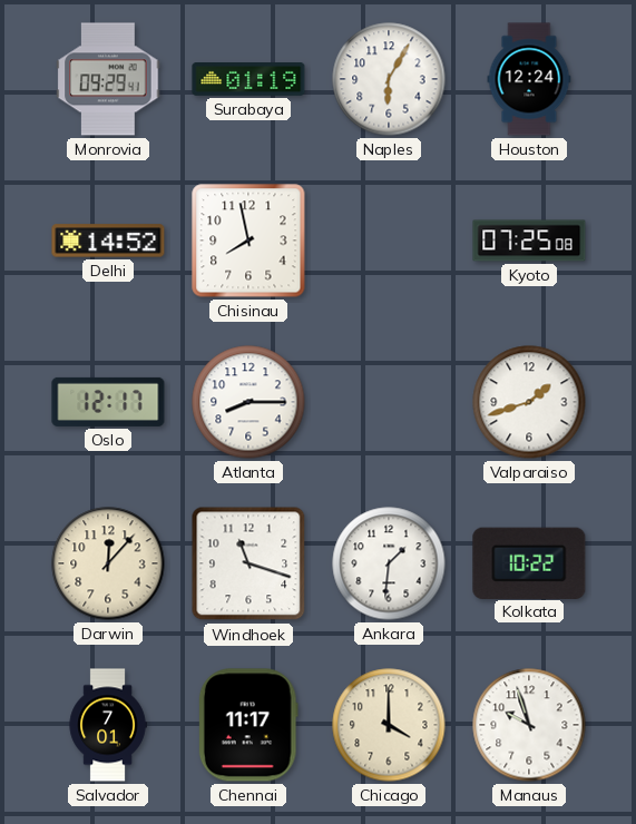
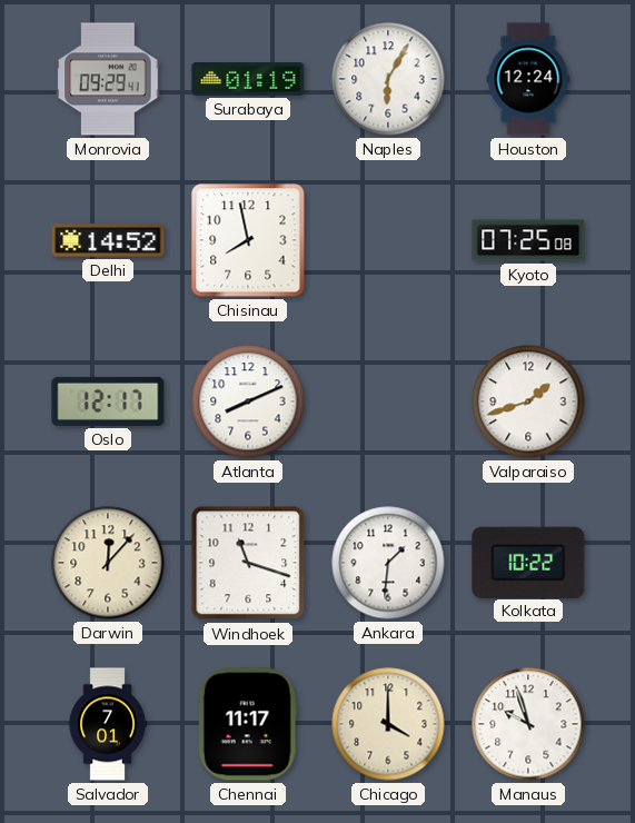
Atlanta: 8:15 -> 8:11 (248, 401)
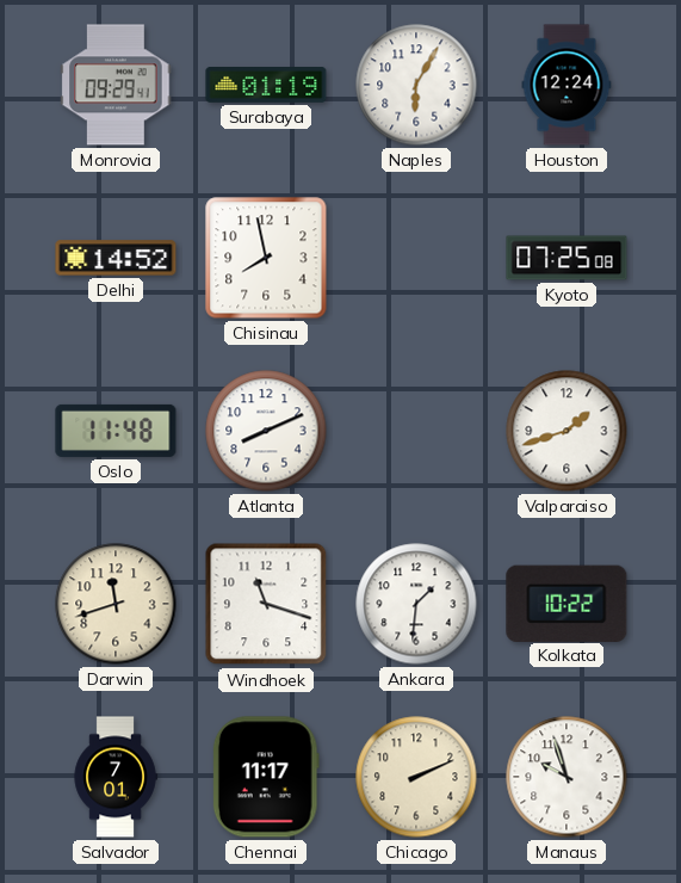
Oslo: 12:17 -> 11:48 (116, 431)
Darwin: 12:07 -> 11:42 (116, 604)
Chicago: 4:00 -> 2:11 (416, 777)
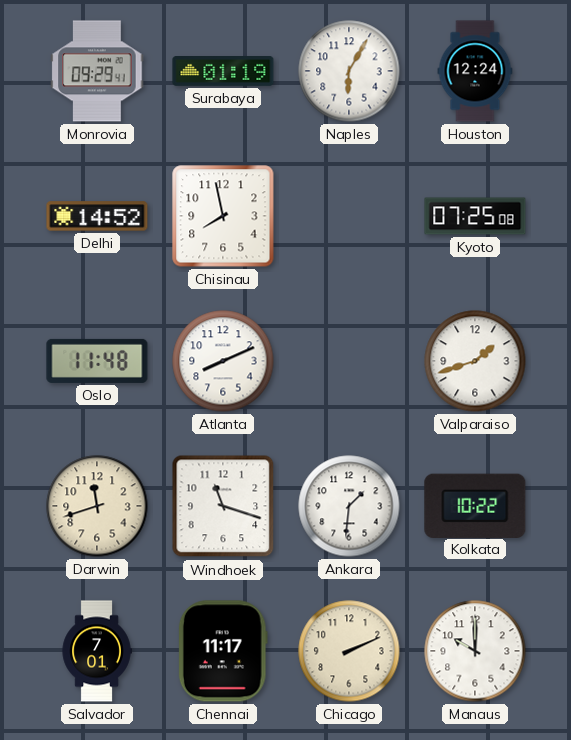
Manaus: 9:57 -> 10:00 (475, 651)
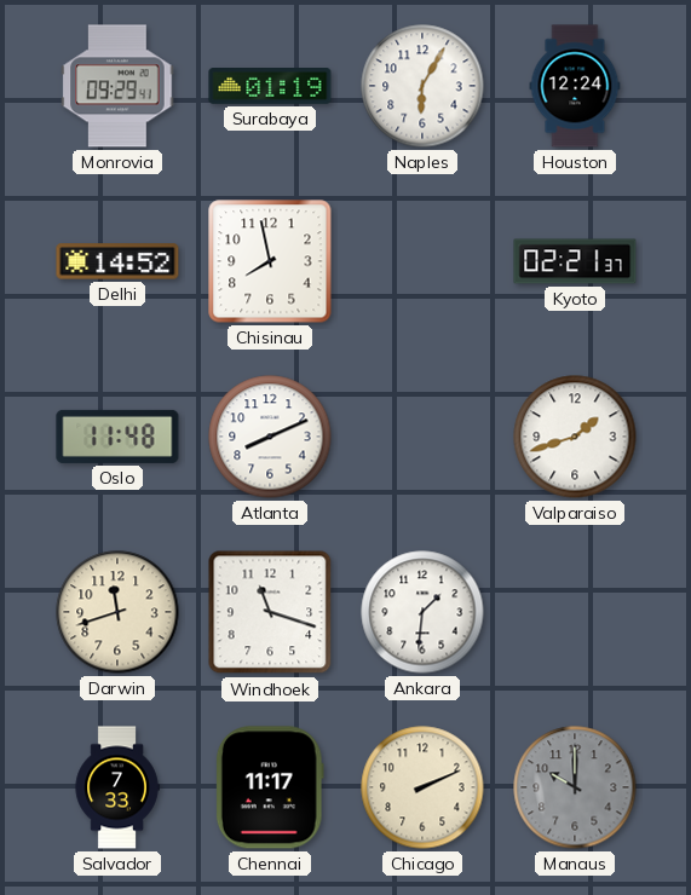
Kyoto: 07:25 -> 02:21 (575, 261)
Kolkata: 10:22 -> none (475, 505)
Salvador: 7:01 -> 7:33 (117, 787)
Manaus dial: white -> grey (575, 787)
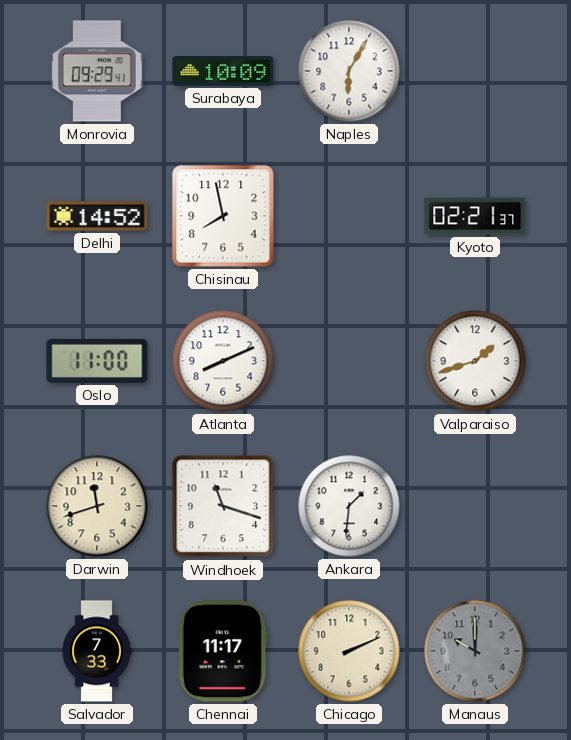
Surabaya: 01:19 -> 10:09 (223, 72)
Houston: 12:24 -> none (575, 86)
Oslo: 11:48 -> 11:00 (97, 361)
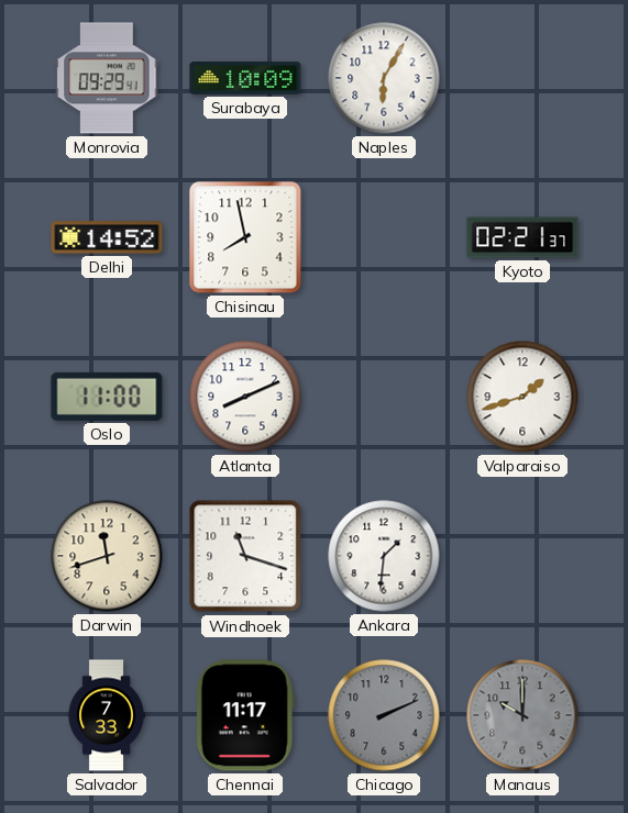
Chicago dial: cream -> grey (384, 715)
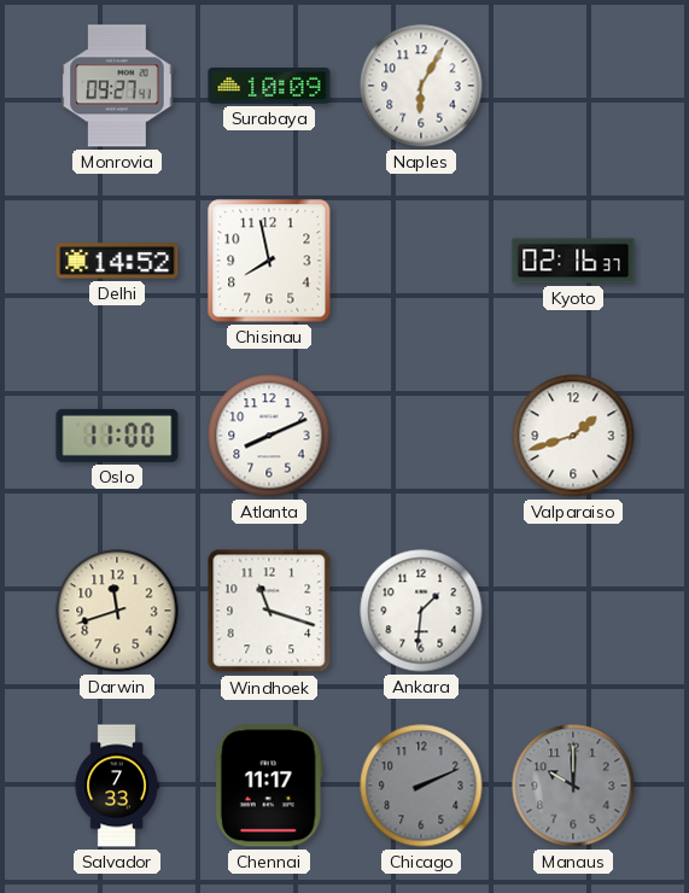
Monrovia: 09:29 -> 09:27 (117, 86)
Kyoto: 02:21 -> 02:16 (573, 261)
